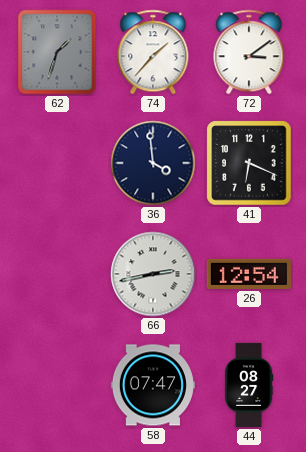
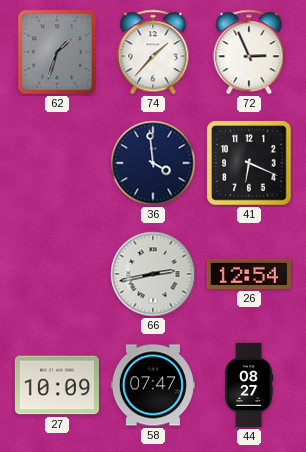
72: 3:09 -> 2:56 (249, 52)
27: none -> 10:09 (57, 385)
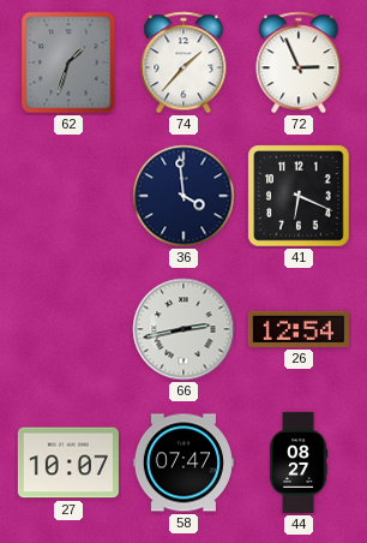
27: 10:09 -> 10:07 (68, 463)
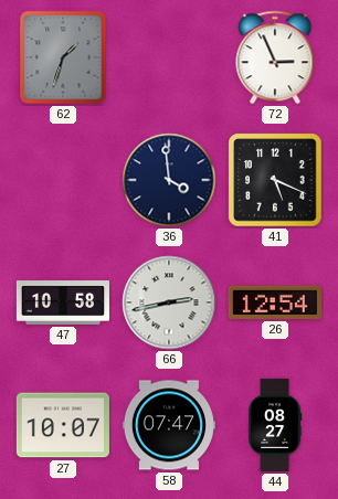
74: 1:37 -> none (183, 62)
41: 6:19 -> 5:19 (275, 180)
47: none -> 10:58 (63, 302)
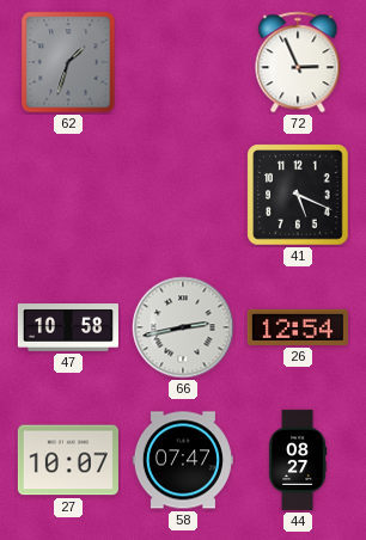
36: 3:59 -> none (169, 180)
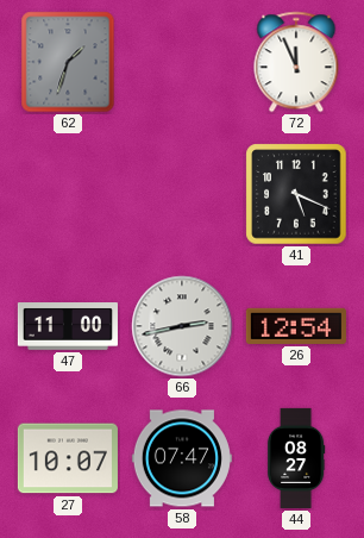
72: 2:56 -> 11:56 (296, 62)
47: 10:58 -> 11:00 (68, 326)
